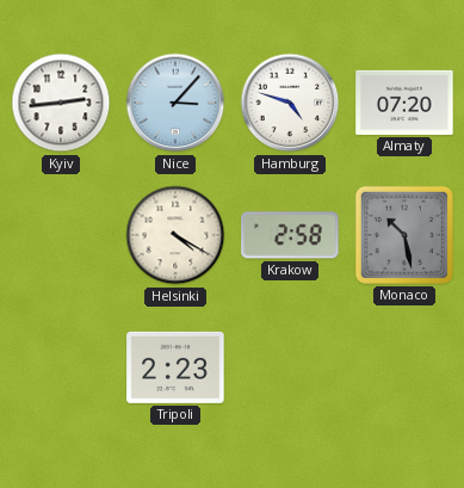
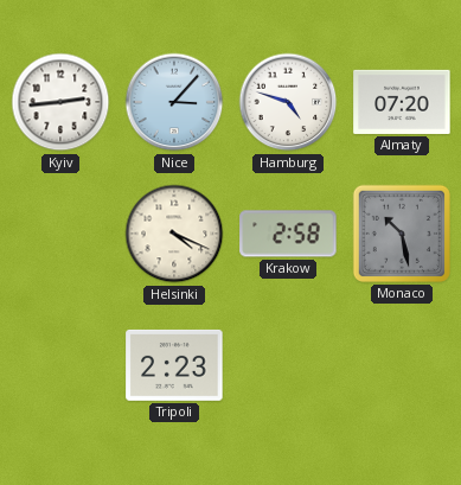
Helsinki: 4:20 -> 4:19 (174, 234)
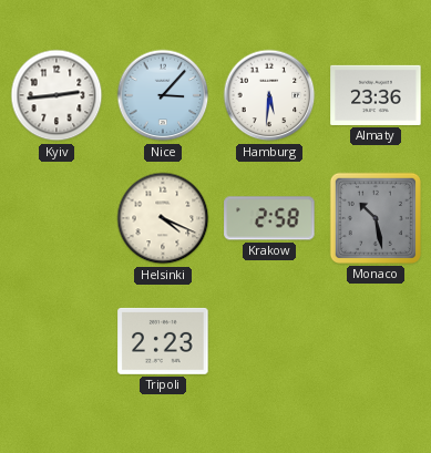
Hamburg: 4:48 -> 5:31 (269, 95)
Almaty: 07:20 -> 23:36 (376, 95)
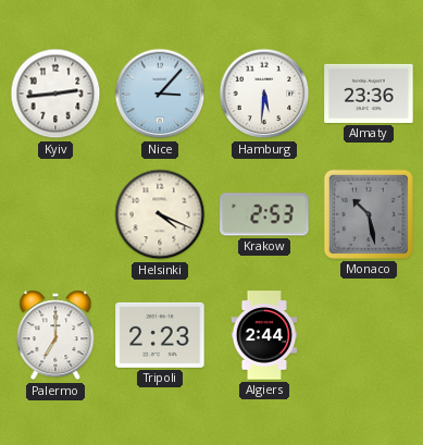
Krakow: 2:58 -> 2:53 (264, 214)
Palermo: none -> 7:00 (55, 335)
Algiers: none -> 2:44 (264, 335)
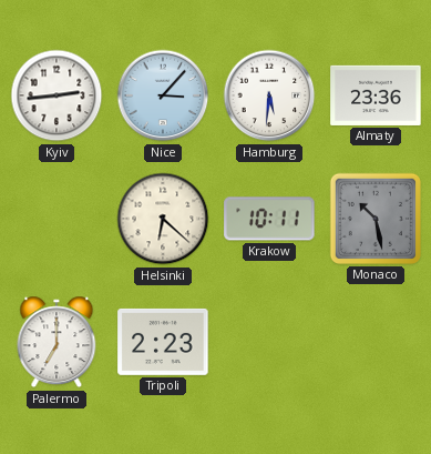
Helsinki: 4:19 -> 6:22 (163, 219)
Krakow: 2:53 -> 10:11 (269, 219)
Algiers: 2:44 -> none (264, 335)
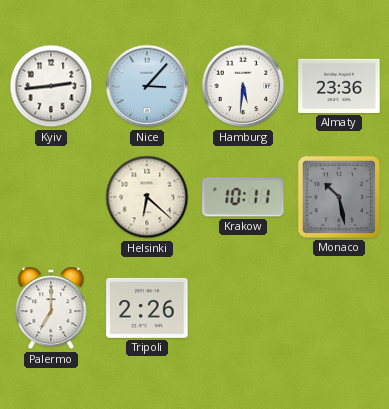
Tripoli: 2:23 -> 2:26 (147, 308)
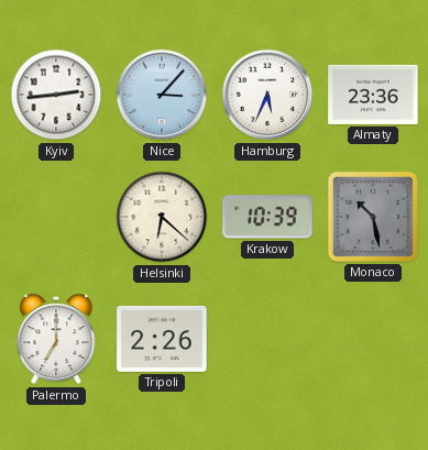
Hamburg: 5:31 -> 5:34 (267, 95)
Krakow: 10:11 -> 10:39 (267, 217)
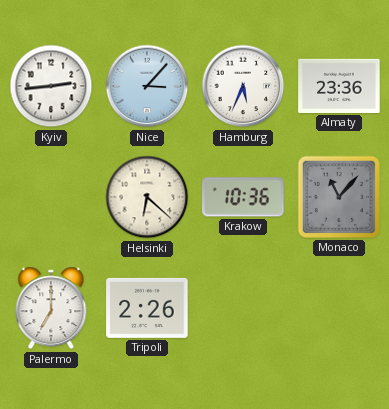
Krakow: 10:39 -> 10:36 (243, 197)
Monaco: 10:28 -> 11:07 (339, 197)
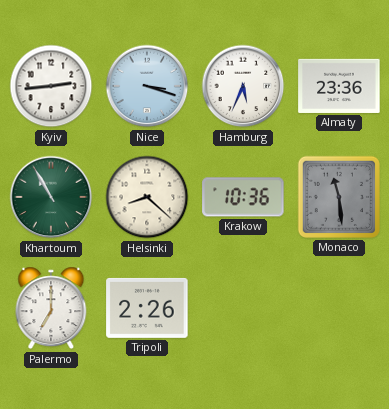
Nice: 3:07 -> 3:18 (147, 86)
Khartoum: none -> 10:55 (51, 197)
Helsinki: 6:22 -> 8:22 (147, 197)
Monaco: 11:07 -> 11:29 (339, 197)
